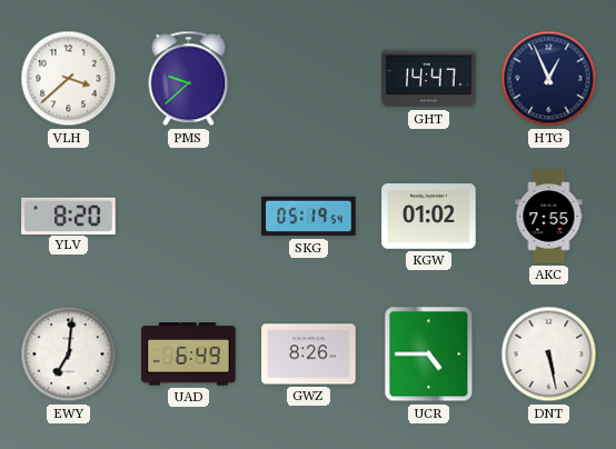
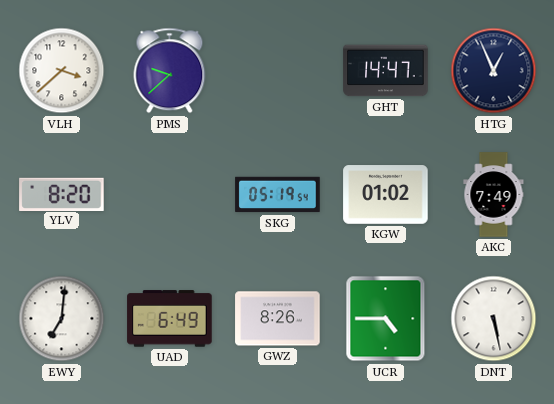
AKC: 7:55 -> 7:49 (494, 195)
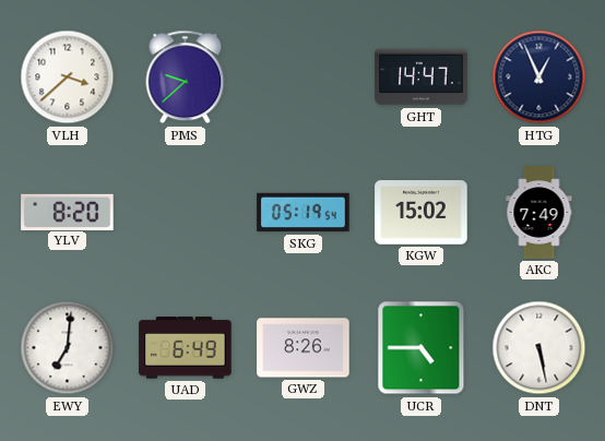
KGW: 01:02 -> 15:02 (422, 213)
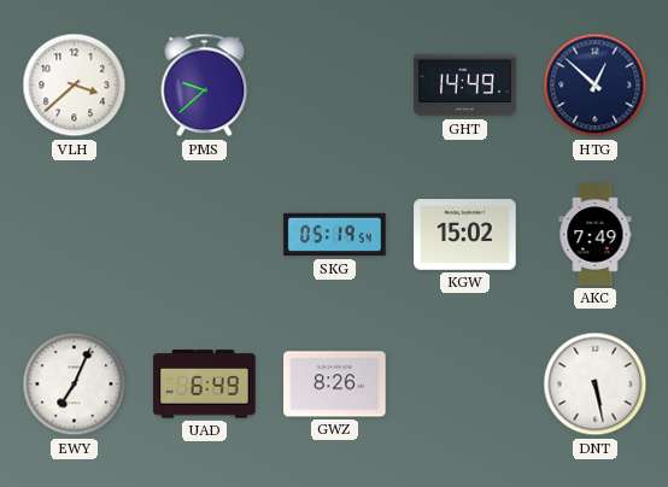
GHT: 14:47 -> 14:49 (465, 86)
HTG: 12:56 -> 12:52 (596, 86)
YLV: 8:20 -> none (68, 212)
EWY: 7:01 -> 7:04 (75, 385)
UCR: 4:45 -> none (422, 348)
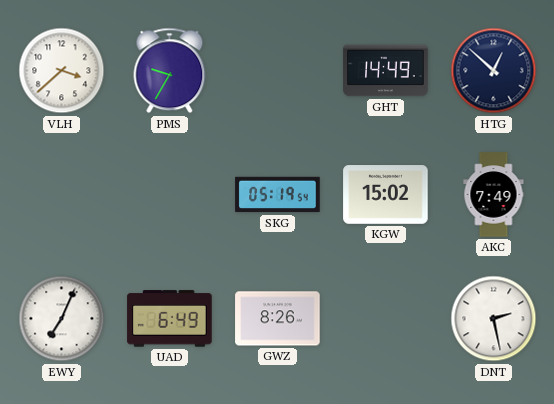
PMS: 9:38 -> 9:35 (170, 71)
DNT: 5:28 -> 2:28 (494, 319)
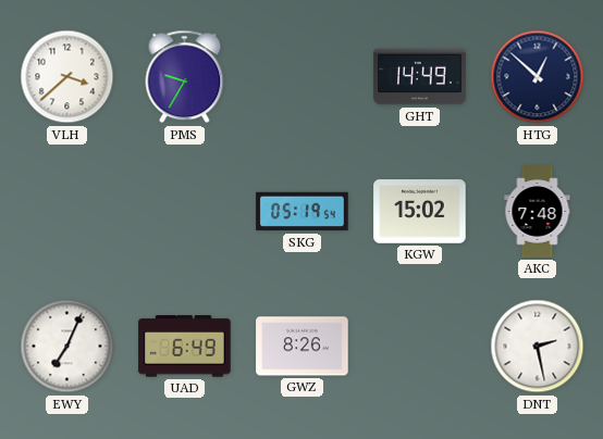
AKC: 7:49 -> 7:48 (538, 212)
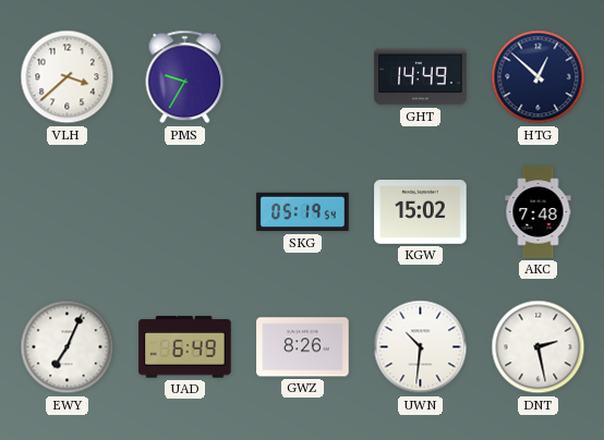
UWN: none -> 10:31 (421, 347)
